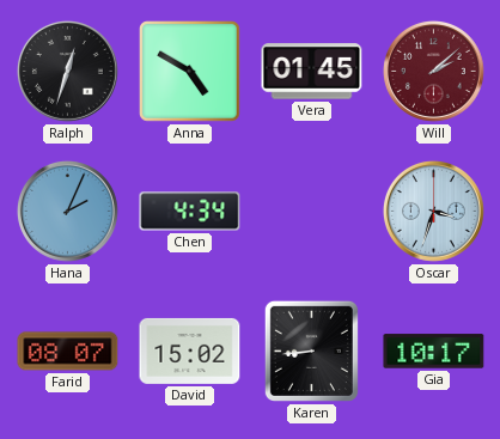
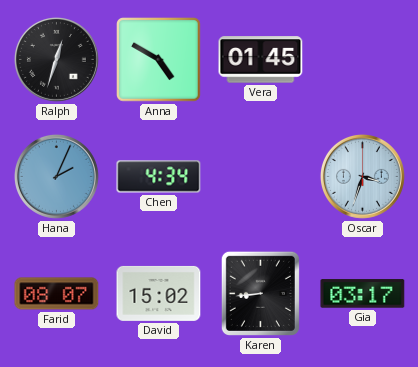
Will: 2:08 -> none (433, 71)
Gia: 10:17 -> 03:17 (363, 294)
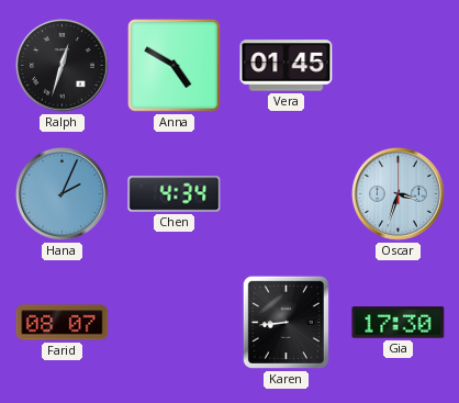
David: 15:02 -> none (159, 293)
Gia: 03:17 -> 17:30 (399, 323)
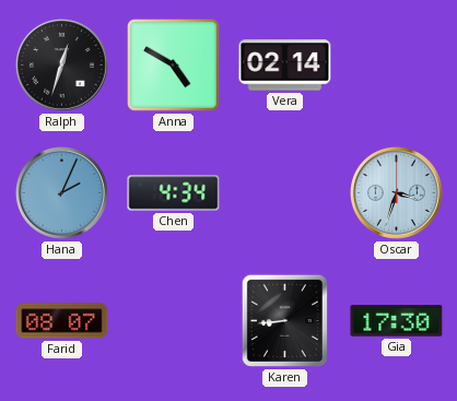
Vera: 01:45 -> 02:14 (285, 66)
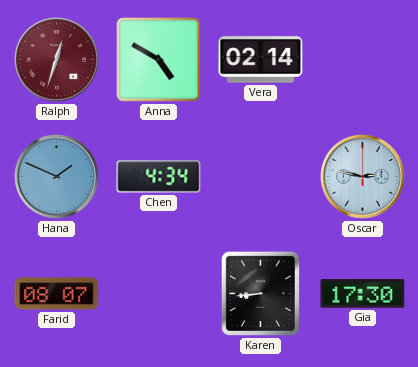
Ralph dial: black -> burgundy (56, 59)
Hana: 2:04 -> 1:49 (56, 176)
Oscar: 3:33 -> 2:47 (362, 176)
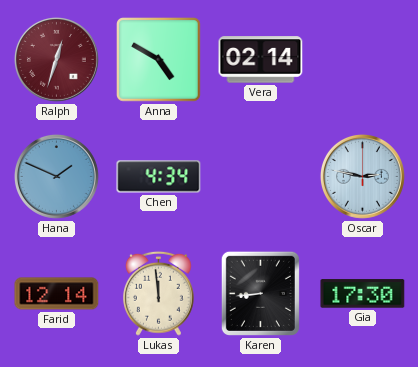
Farid: 08:07 -> 12:14 (57, 294)
Lukas: none -> 11:59 (159, 293)
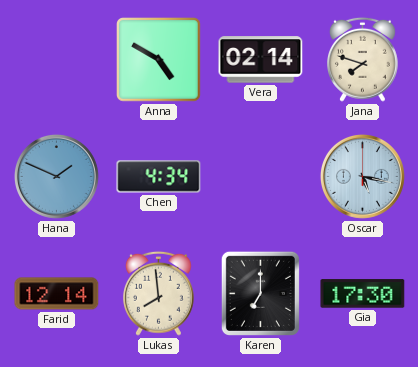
Ralph: 12:33 -> none (56, 59)
Jana: none -> 7:48 (363, 59)
Oscar: 2:47 -> 5:17 (362, 176)
Lukas: 11:59 -> 7:59 (159, 293)
Karen: 8:44 -> 7:00 (260, 293)
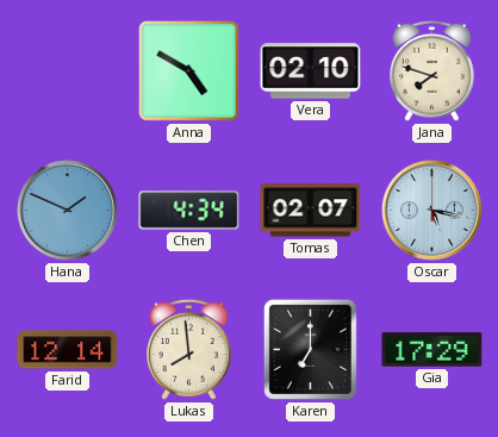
Vera: 02:14 -> 02:10 (311, 71)
Tomas: none -> 02:07 (311, 211)
Gia: 17:30 -> 17:29 (432, 350)
